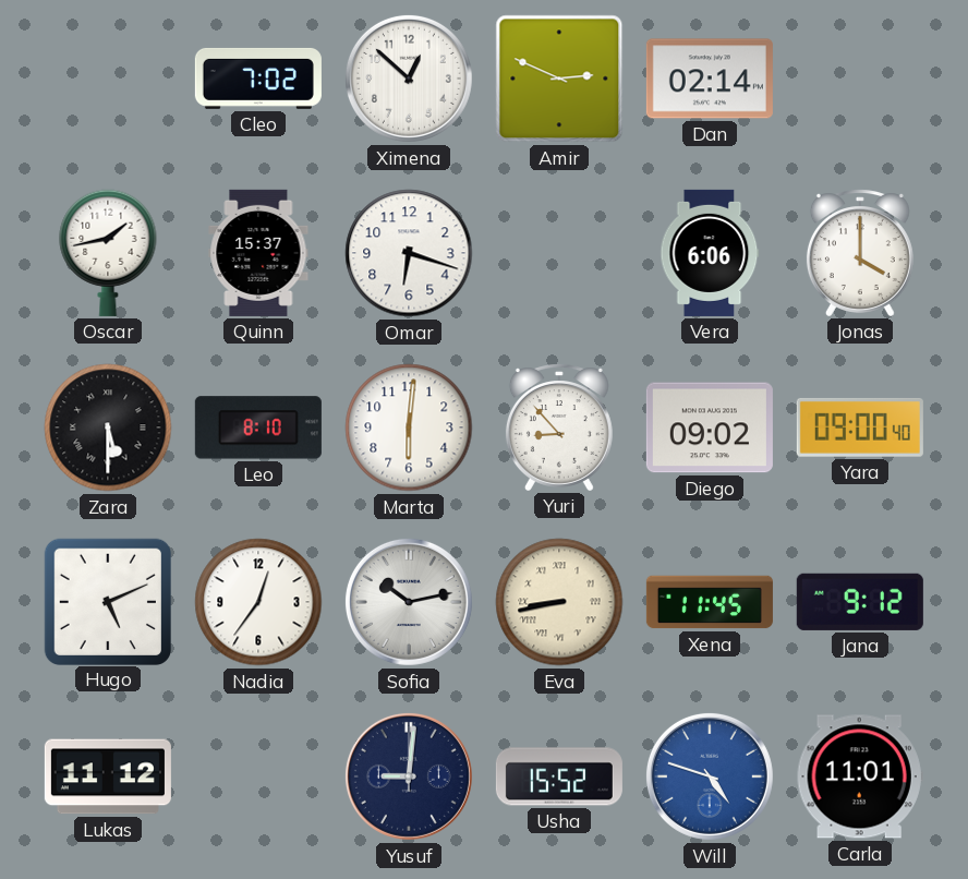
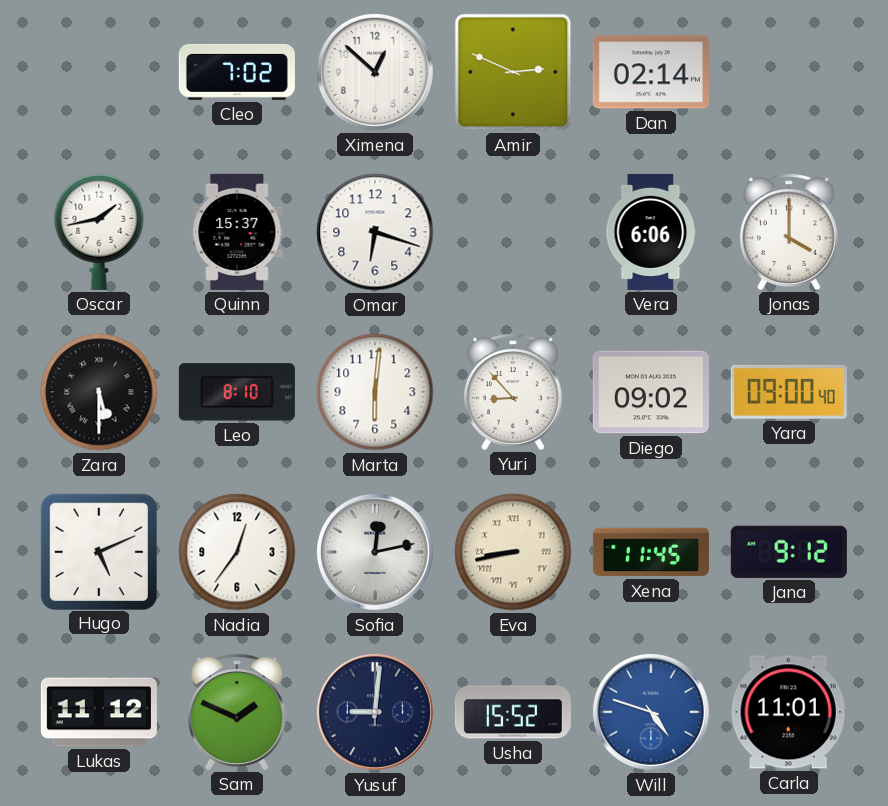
Sofia: 10:13 -> 12:13 (375, 552)
Sam: none -> 1:49 (237, 712)
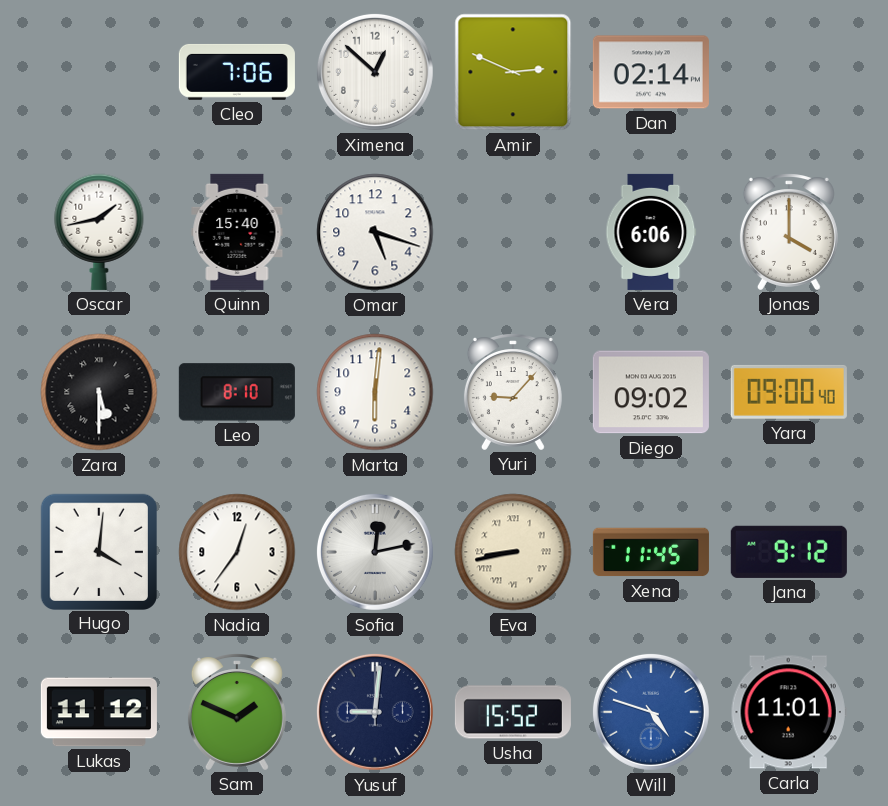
Cleo: 7:02 -> 7:06 (237, 72)
Quinn: 15:37 -> 15:40 (237, 232)
Omar: 6:18 -> 5:18 (375, 232)
Yuri: 8:53 -> 9:07 (513, 392)
Hugo: 5:11 -> 4:01 (98, 551)
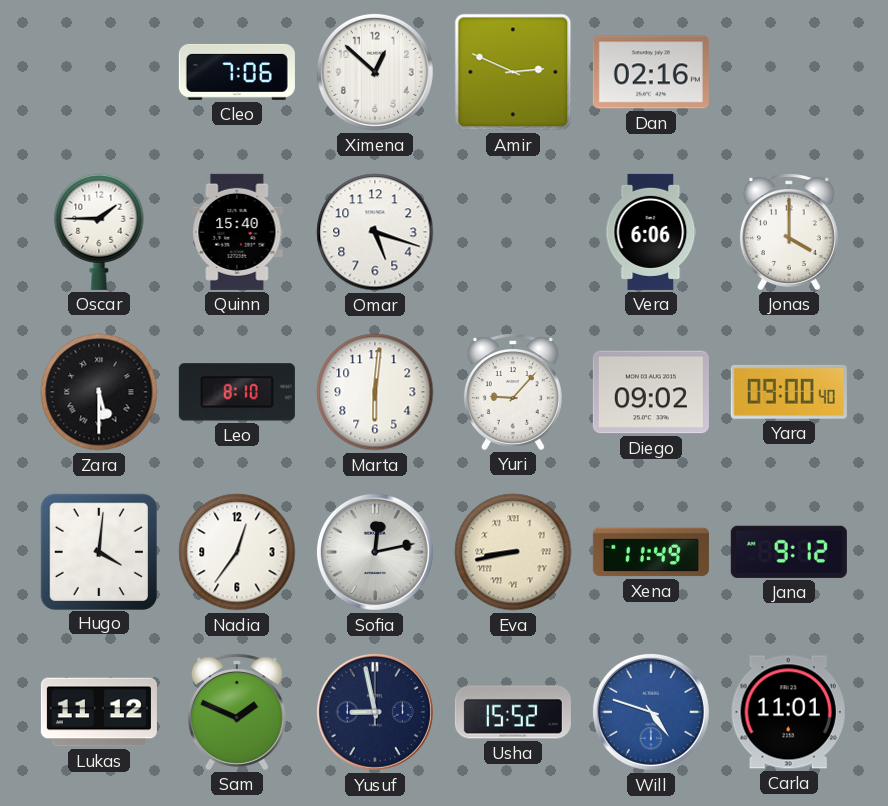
Dan: 02:14 -> 02:16 (651, 72)
Oscar: 1:43 -> 1:45 (99, 232)
Xena: 11:45 -> 11:49 (651, 552)
Yusuf: 9:01 -> 8:58 (375, 712)
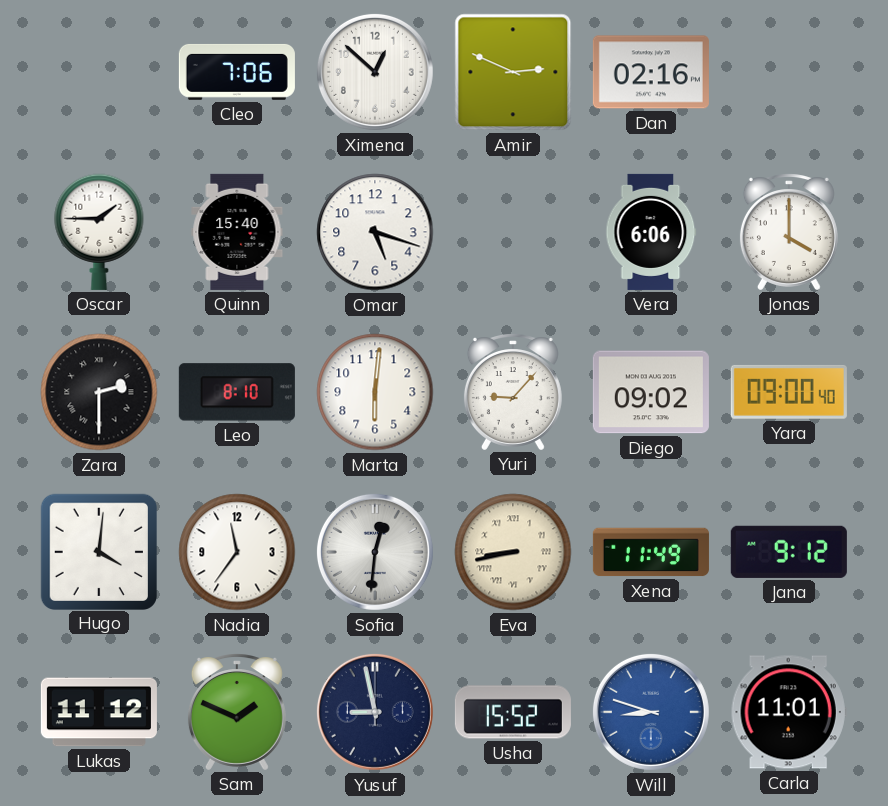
Zara: 5:30 -> 2:30 (99, 392)
Nadia: 12:36 -> 11:36 (237, 552)
Sofia: 12:13 -> 12:31 (375, 552)
Will: 4:48 -> 8:48 (651, 712)
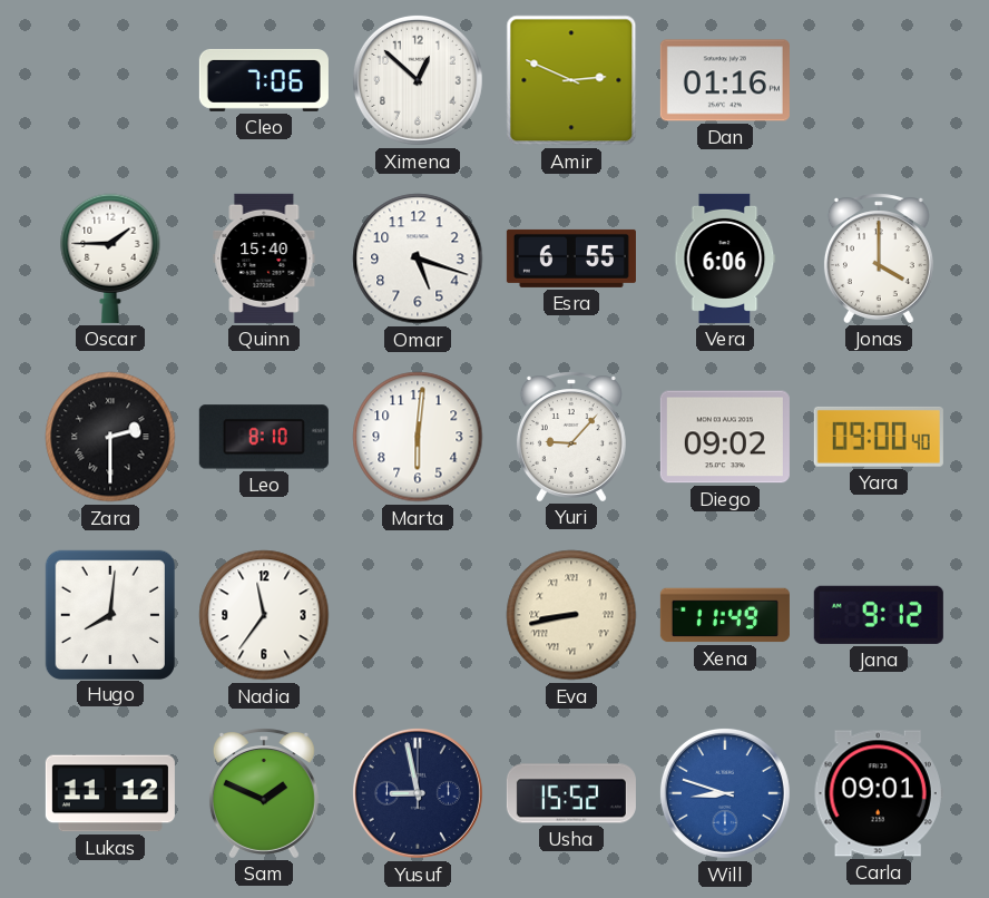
Dan: 02:16 -> 01:16 (725, 80)
Esra: none -> 6:55 (571, 258)
Hugo: 4:01 -> 8:01 (109, 614)
Sofia: 12:31 -> none (375, 552)
Carla: 11:01 -> 09:01 (879, 793)
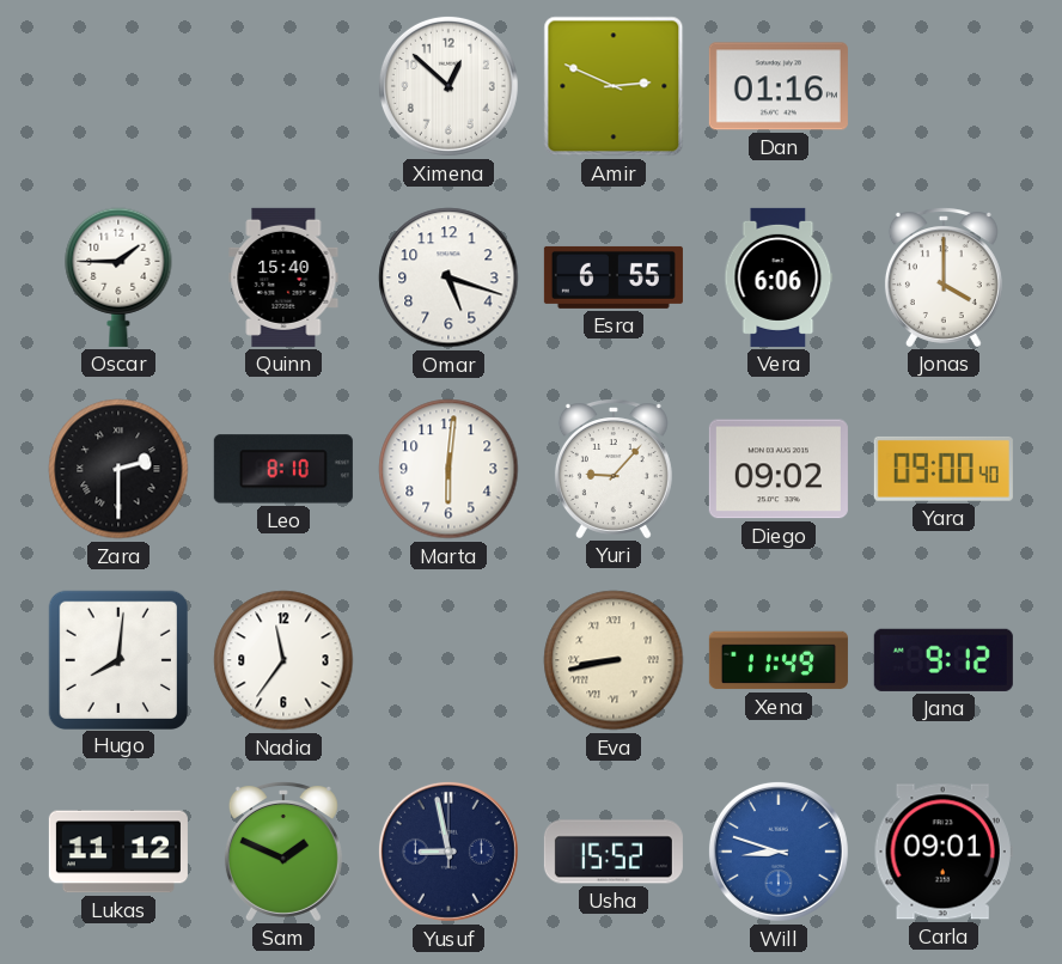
Cleo: 7:06 -> none (264, 80)
